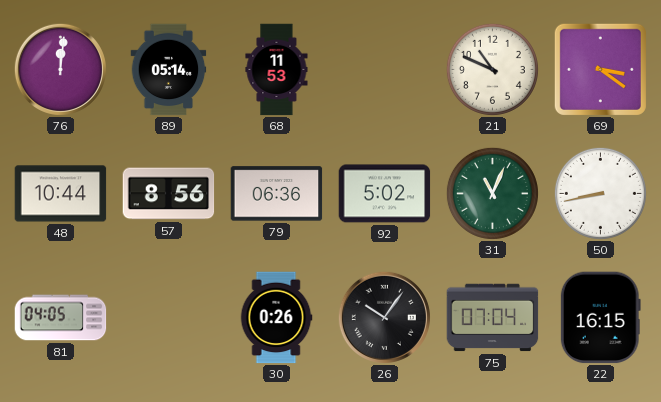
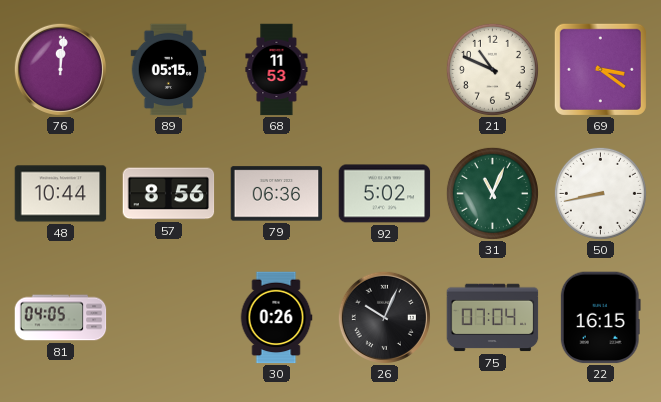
89: 05:14 -> 05:15 (169, 70)
26: 10:06 -> 10:04 (384, 317)
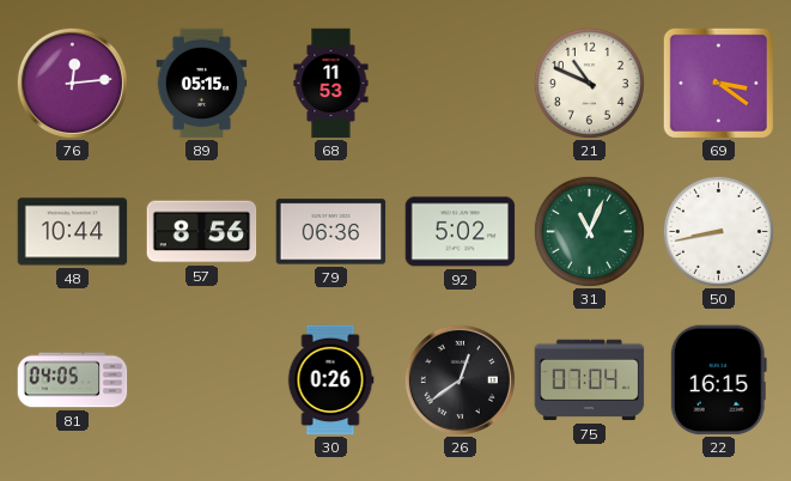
76: 12:01 -> 12:14 (72, 83)
26: 10:04 -> 12:39 (460, 379)
